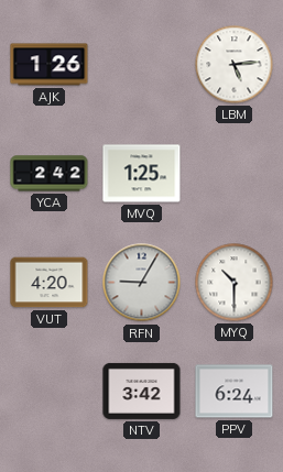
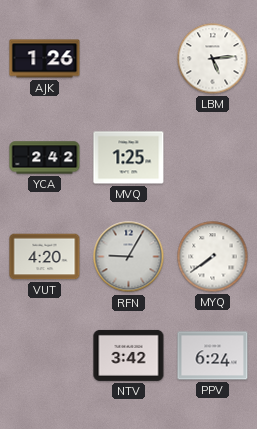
MYQ: 10:30 -> 7:39 (213, 257)
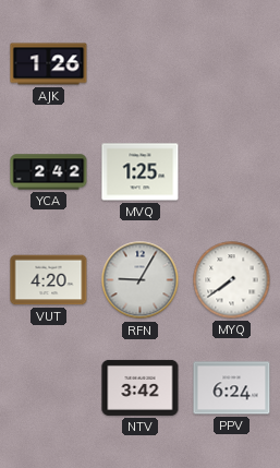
LBM: 5:14 -> none (213, 59)
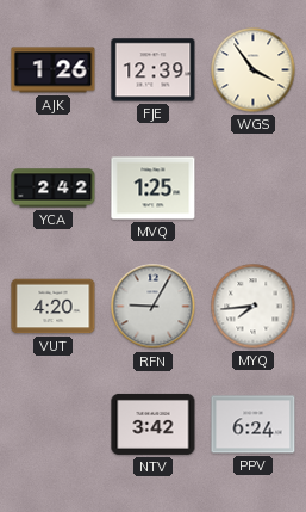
FJE: none -> 12:39 (154, 70)
WGS: none -> 3:54 (254, 70)
MYQ: 7:39 -> 7:44 (254, 307)
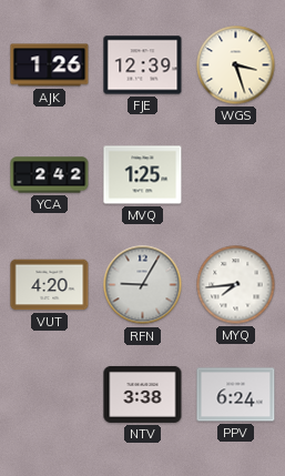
WGS: 3:54 -> 3:27 (236, 65)
NTV: 3:42 -> 3:38 (143, 394)
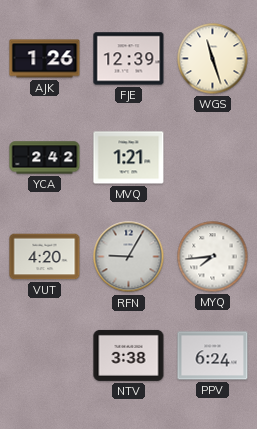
WGS: 3:27 -> 11:27 (213, 59)
MVQ: 1:25 -> 1:21 (129, 158)
